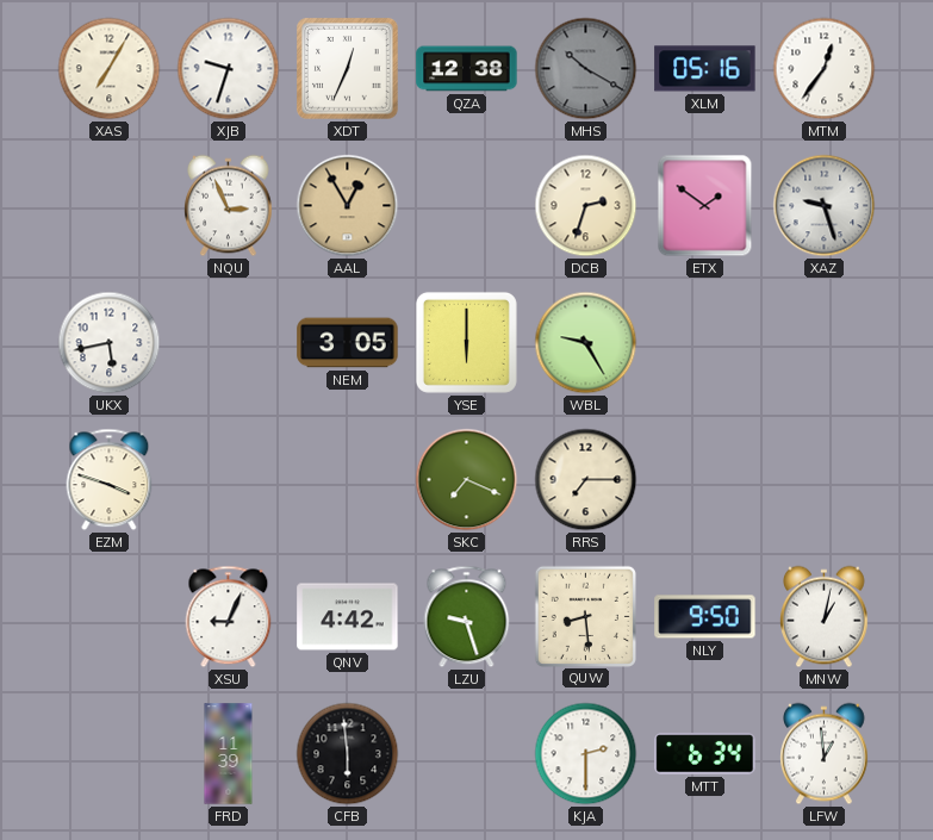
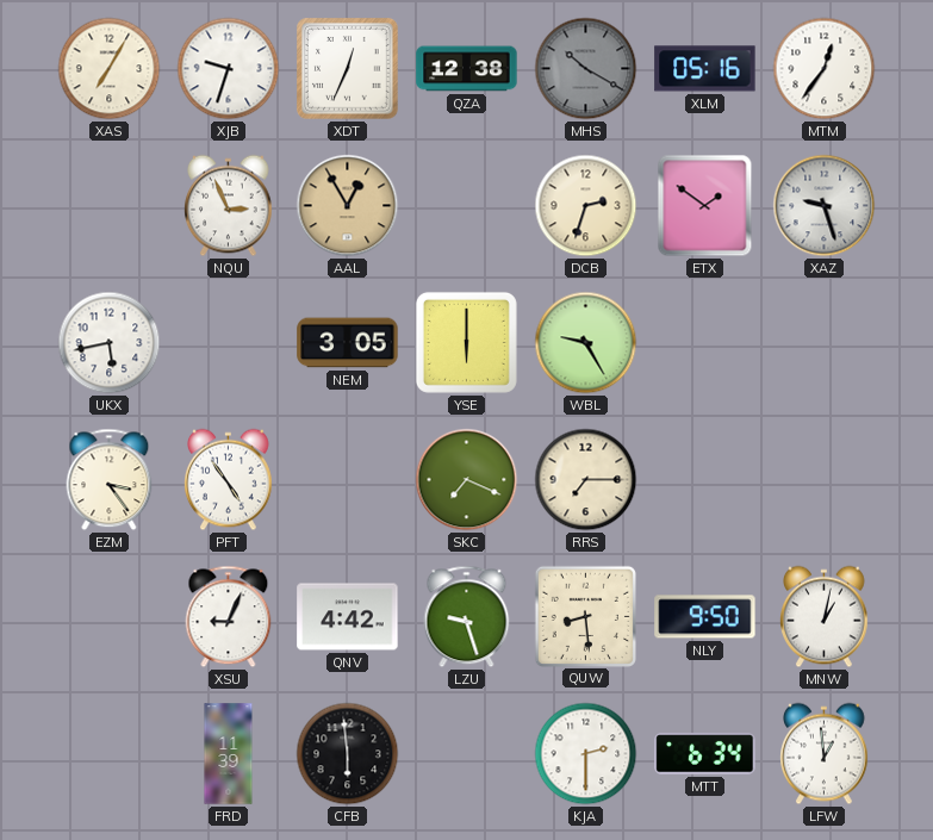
EZM: 3:48 -> 3:24 (110, 480)
PFT: none -> 4:54 (229, 480)
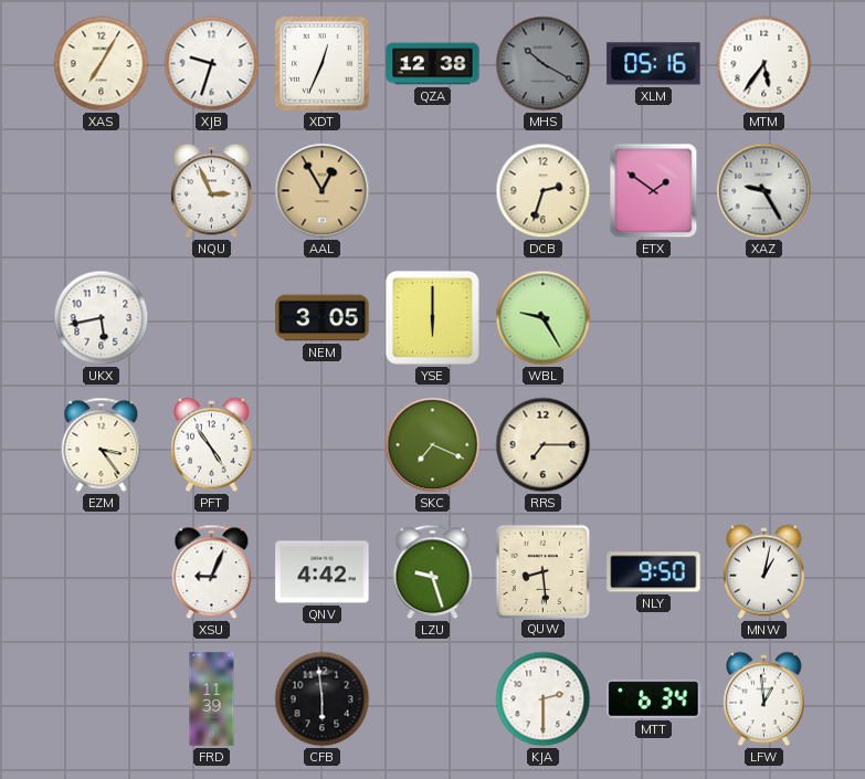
MTM: 12:36 -> 5:36 (764, 64)
XAZ: 9:27 -> 9:25 (764, 191)
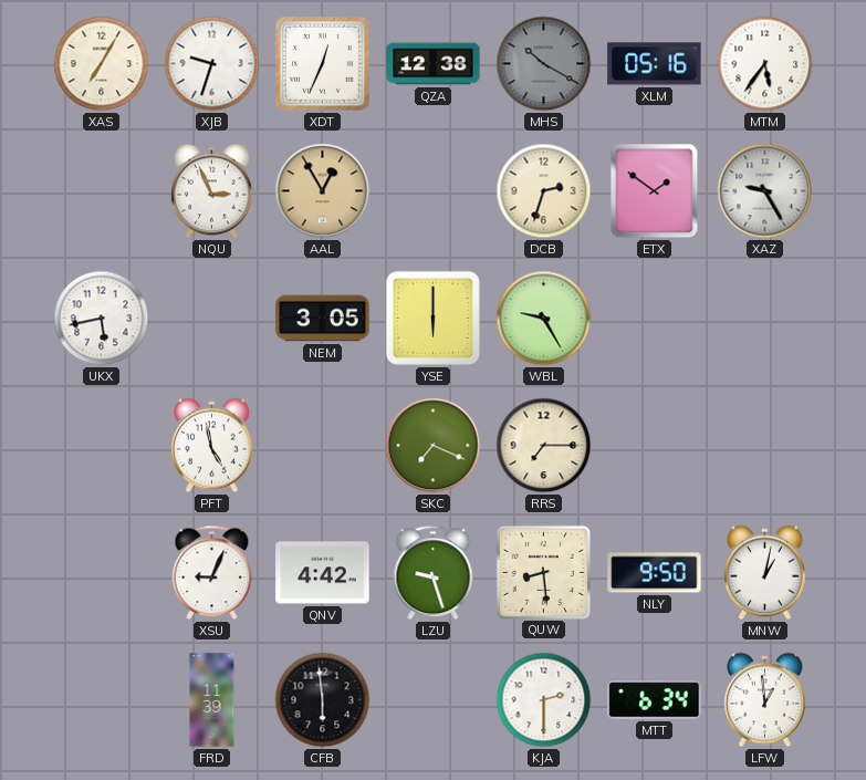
EZM: 3:24 -> none (102, 445)
PFT: 4:54 -> 4:58 (212, 446)
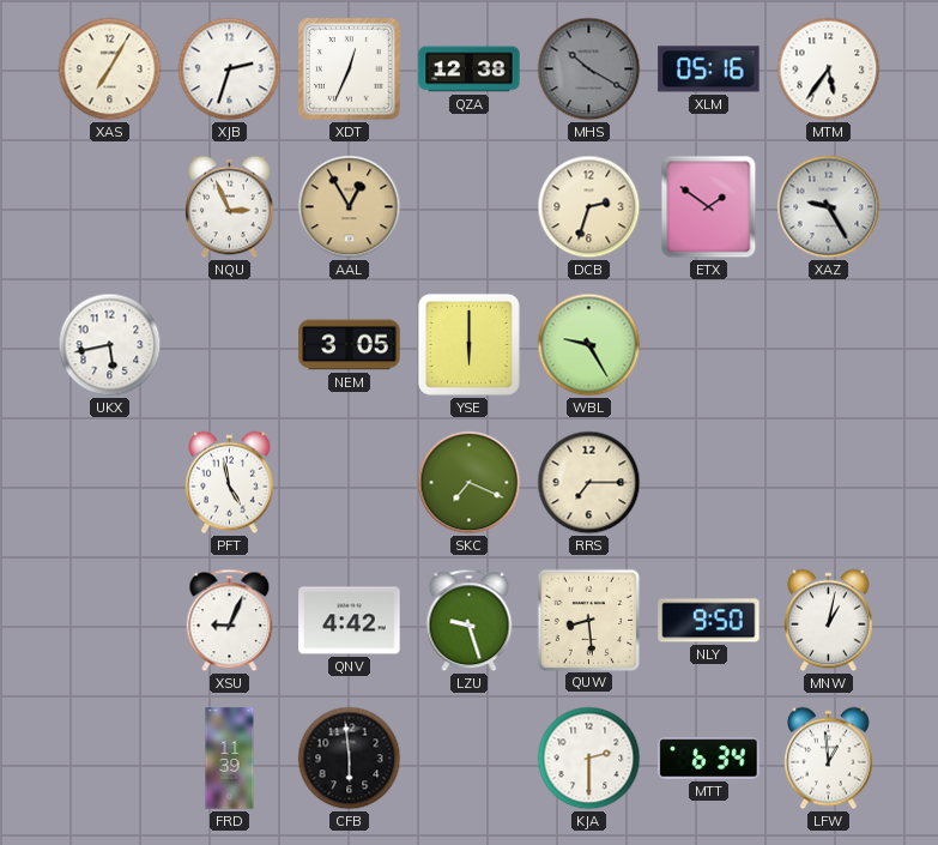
XJB: 9:33 -> 2:33 (230, 70)
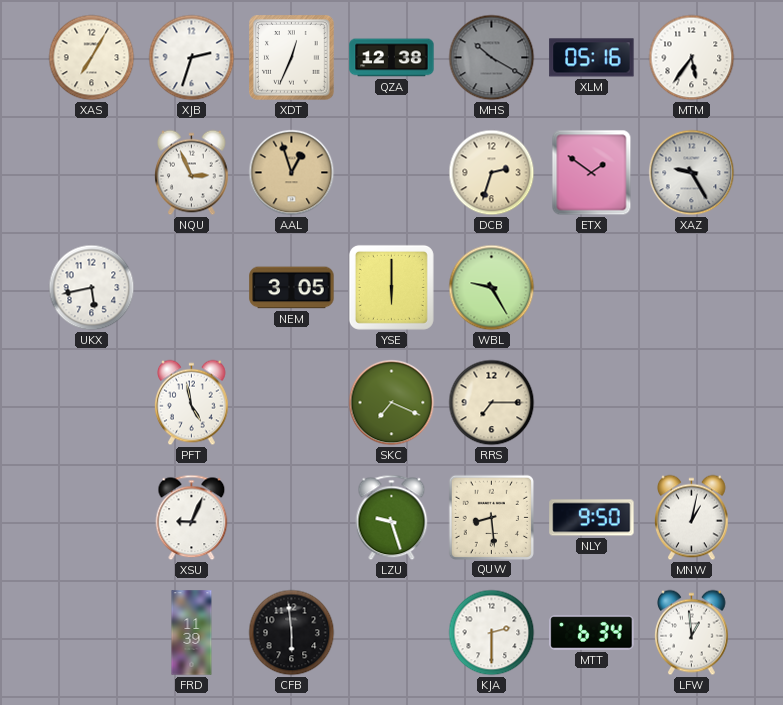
AAL: 12:55 -> 12:57 (292, 173)
QNV: 4:42 -> none (350, 621)
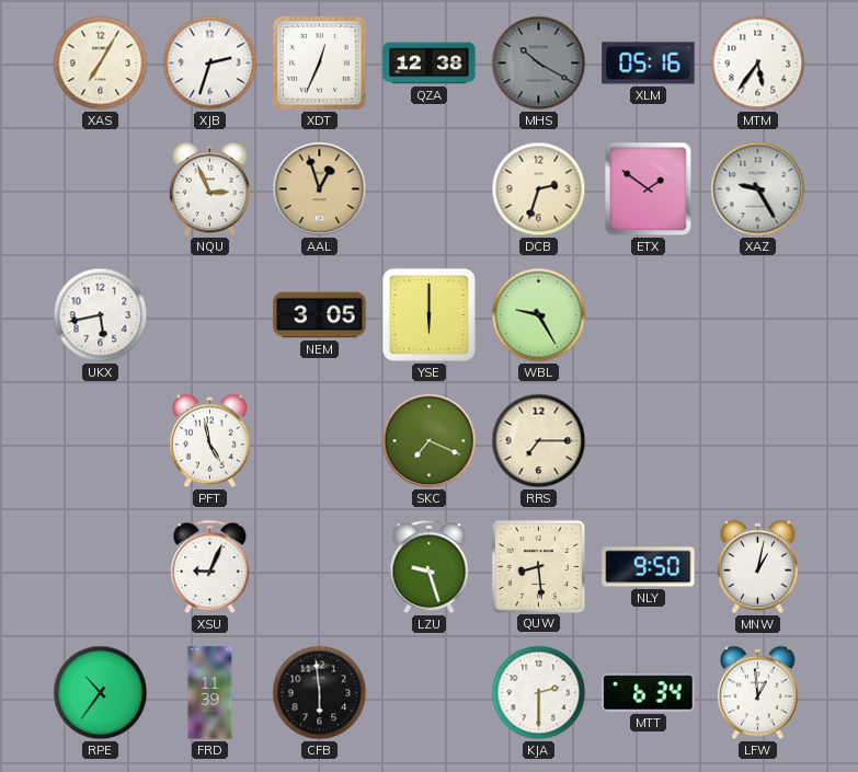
RPE: none -> 10:36 (101, 693)
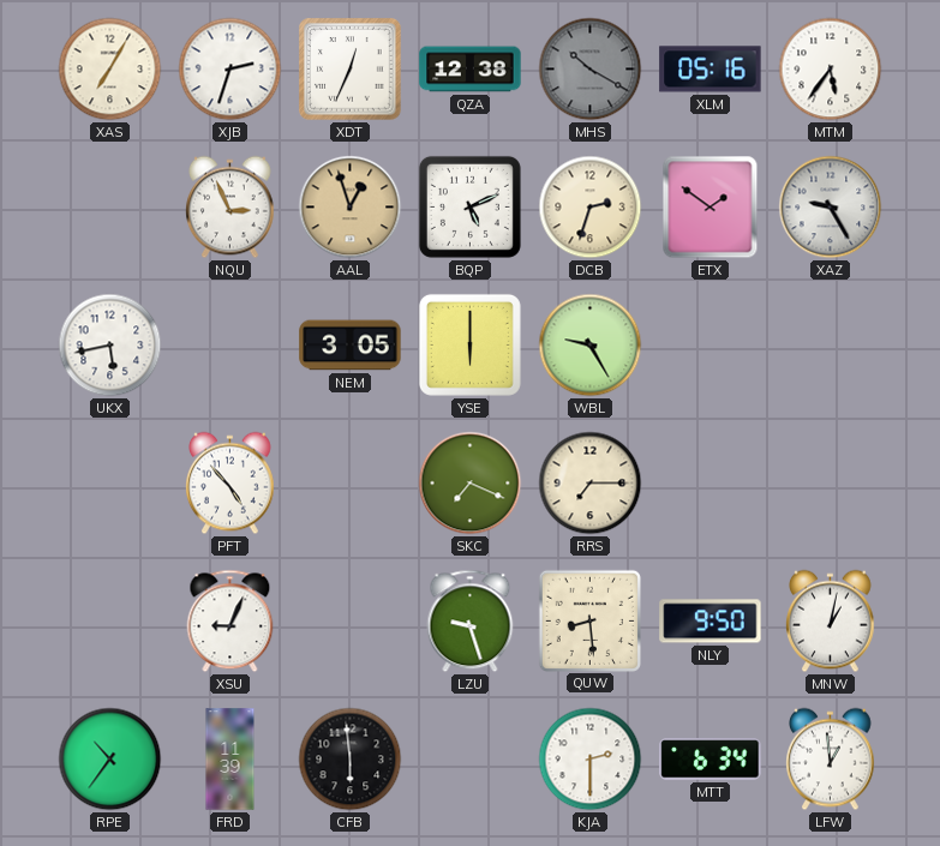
BQP: none -> 5:11 (469, 206)
PFT: 4:58 -> 4:53 (230, 484)
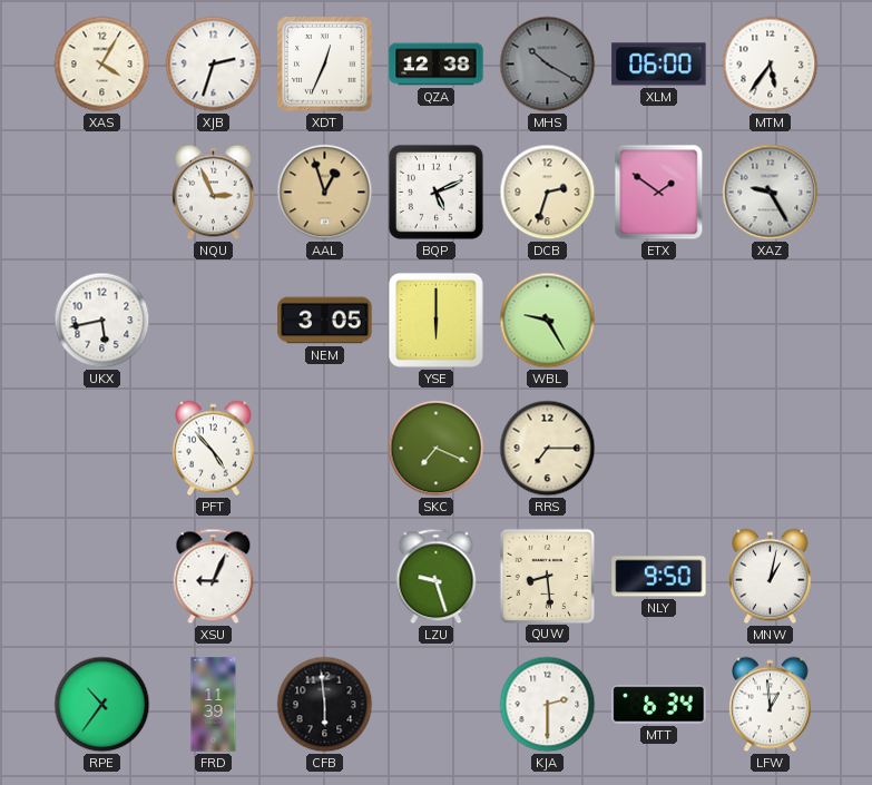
XAS: 7:05 -> 4:05 (102, 65)
XLM: 05:16 -> 06:00 (659, 65)
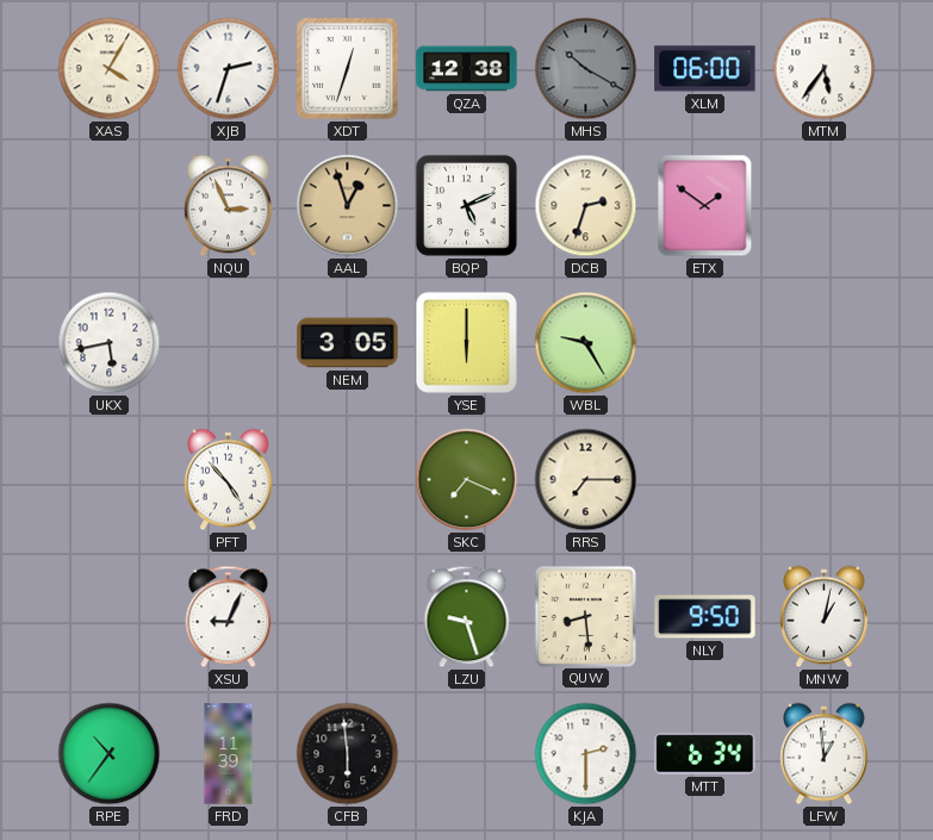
XDT: 12:34 -> 12:33 (348, 69)
XAZ: 9:25 -> none (771, 193)
